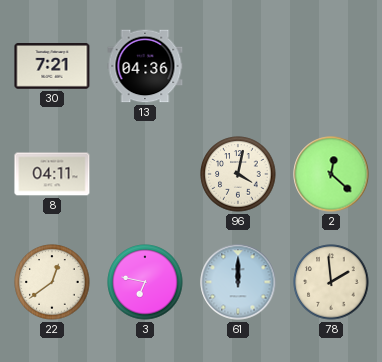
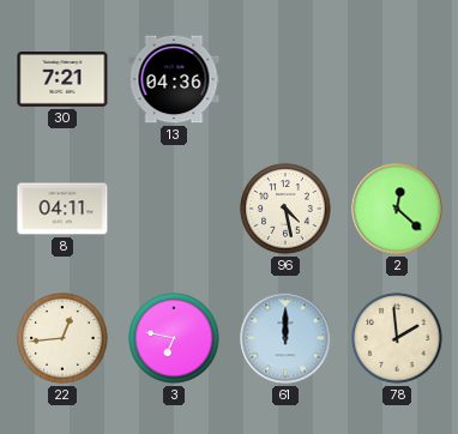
96: 4:02 -> 4:28 (285, 209)
22: 12:39 -> 12:44 (62, 338)
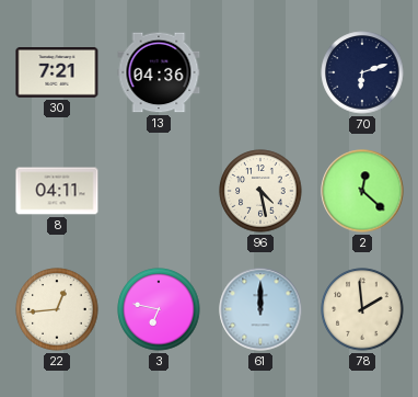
70: none -> 6:12 (362, 72)
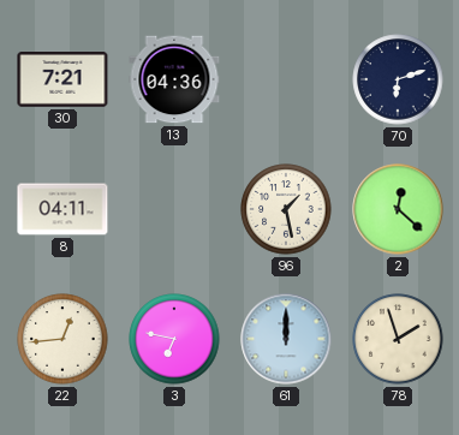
96: 4:28 -> 1:28 (286, 209)
78: 1:59 -> 1:57 (398, 339)
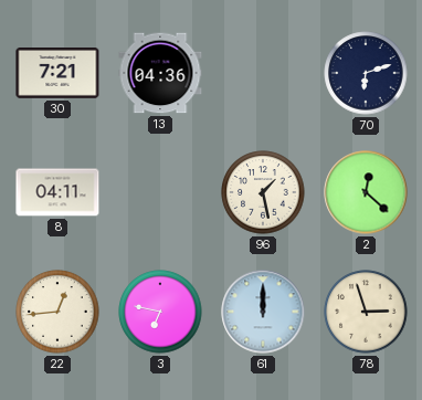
78: 1:57 -> 2:57 (366, 312)
